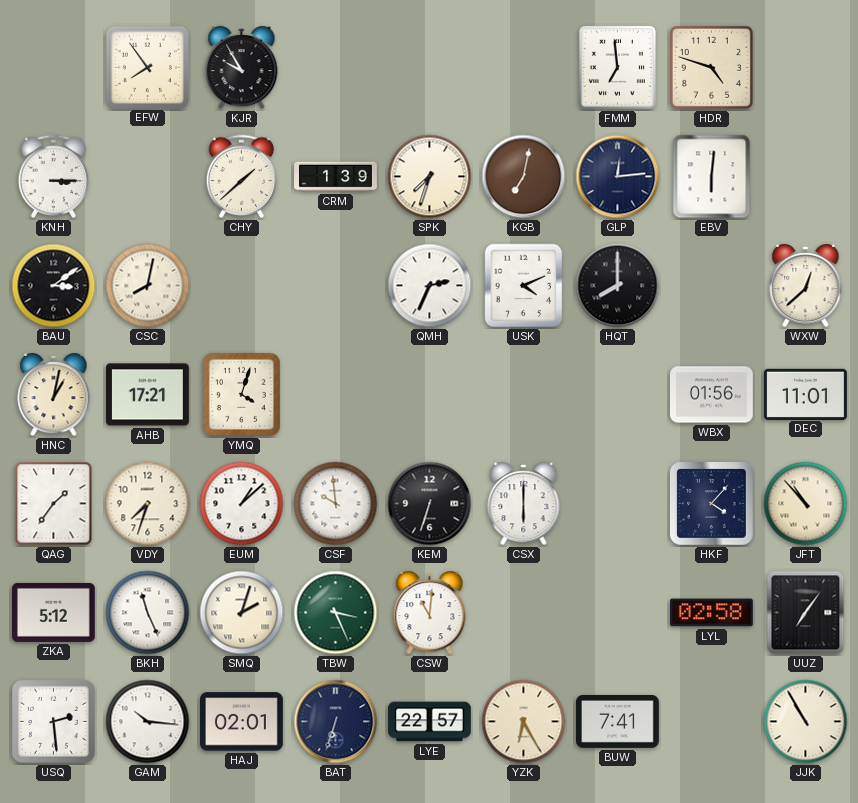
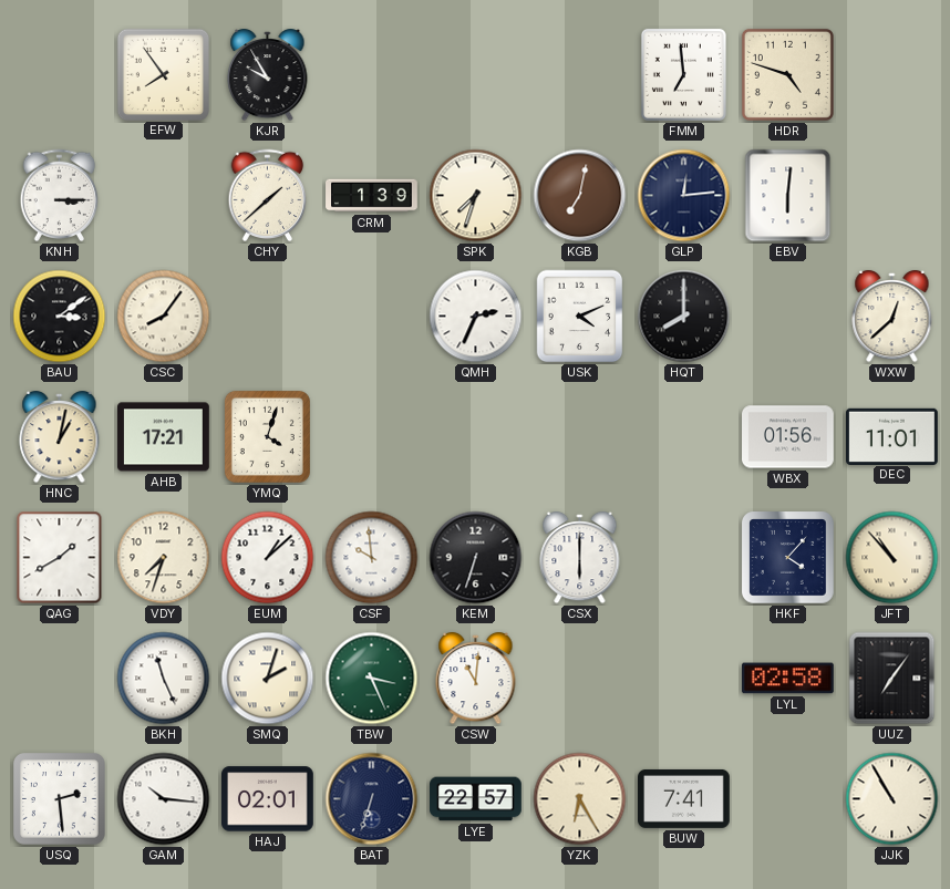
CSC: 8:02 -> 8:06 (164, 317)
QAG: 1:36 -> 1:40 (60, 558)
ZKA: 5:12 -> none (54, 612)
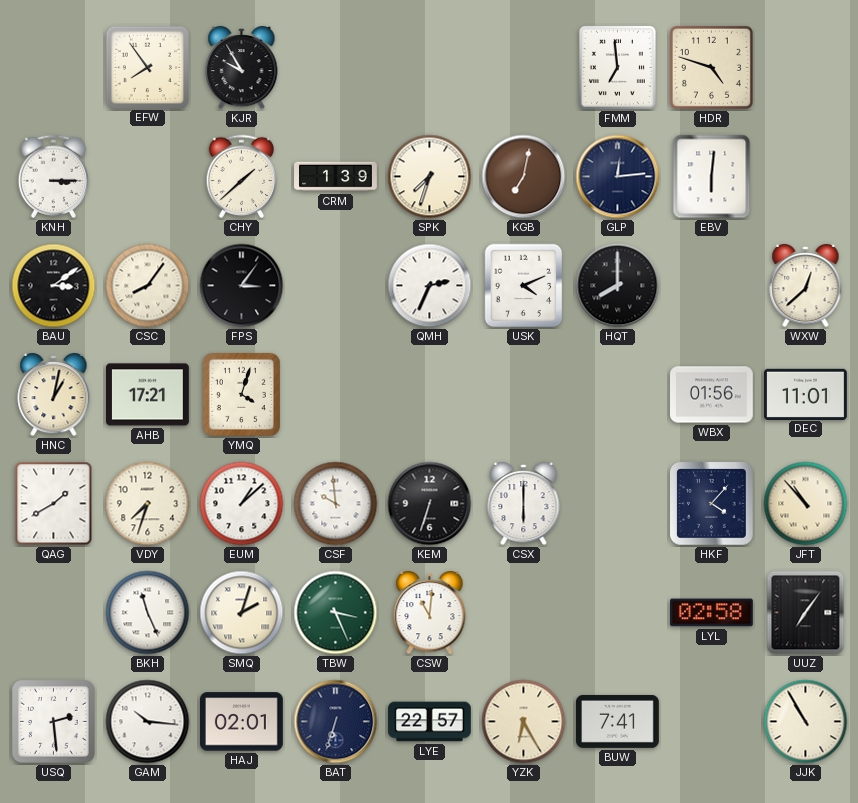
FPS: none -> 3:06 (242, 286)
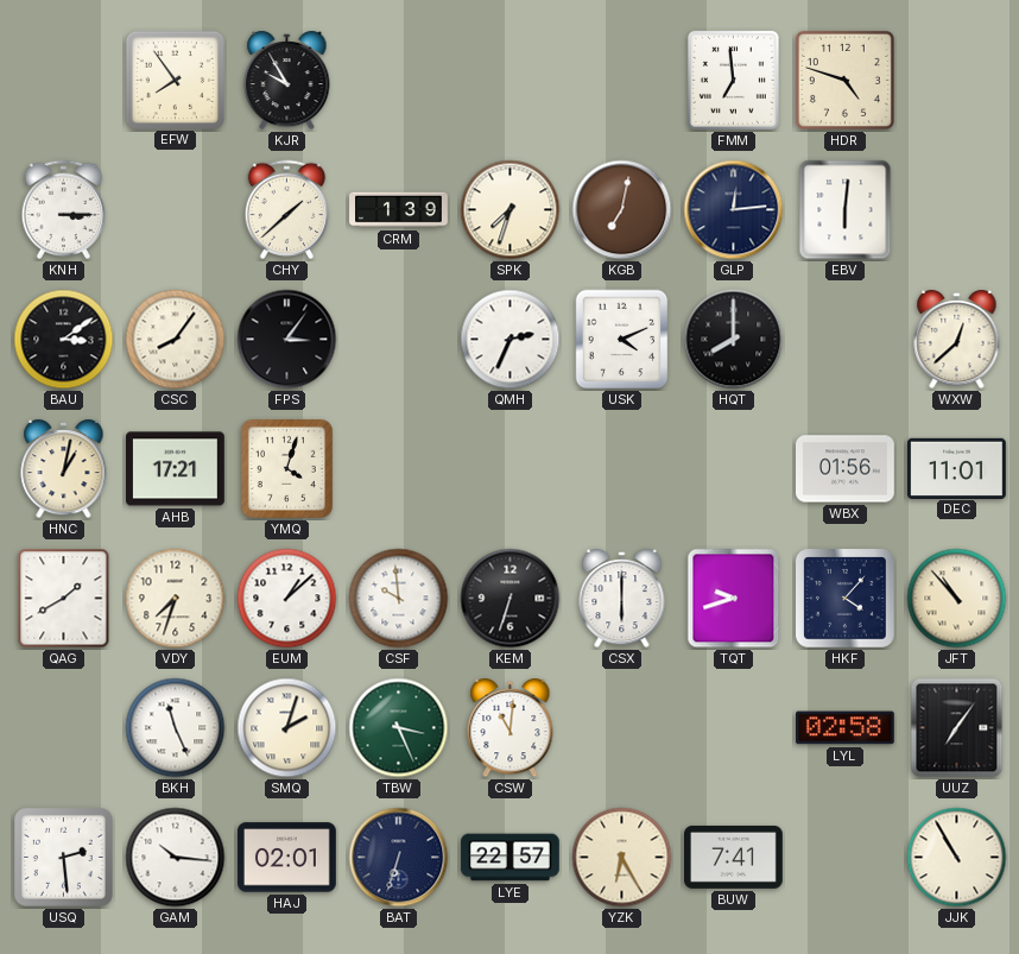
TQT: none -> 9:42 (734, 599)
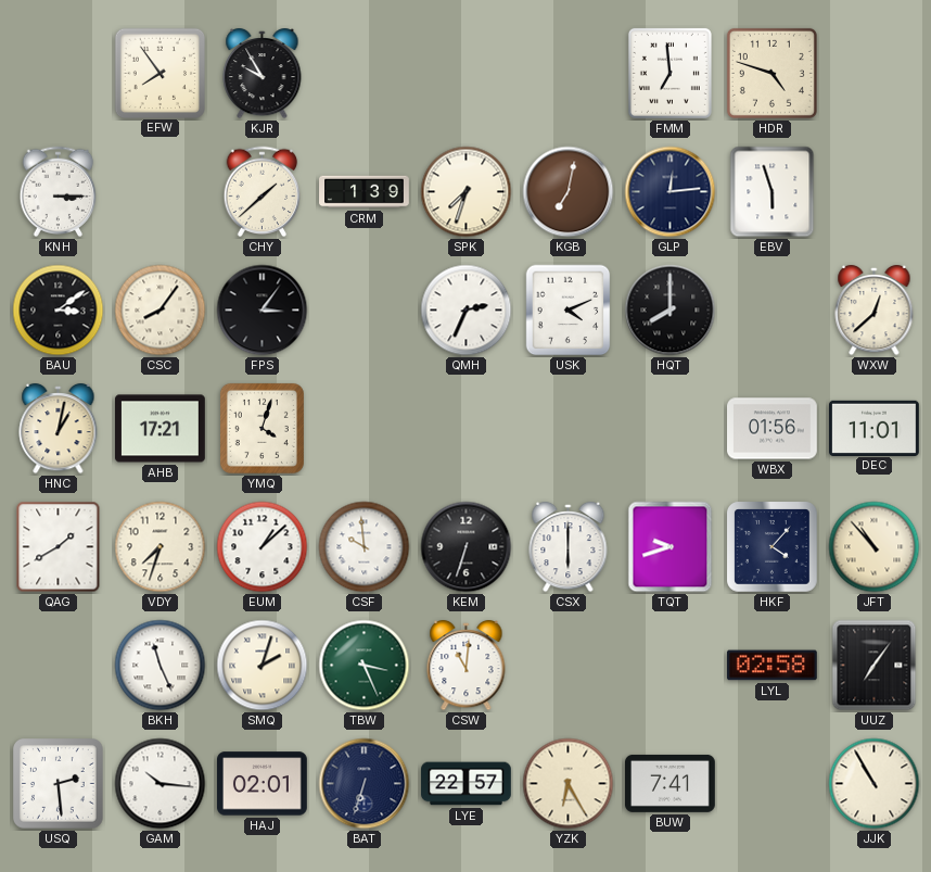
EBV: 6:01 -> 5:57 (773, 192)
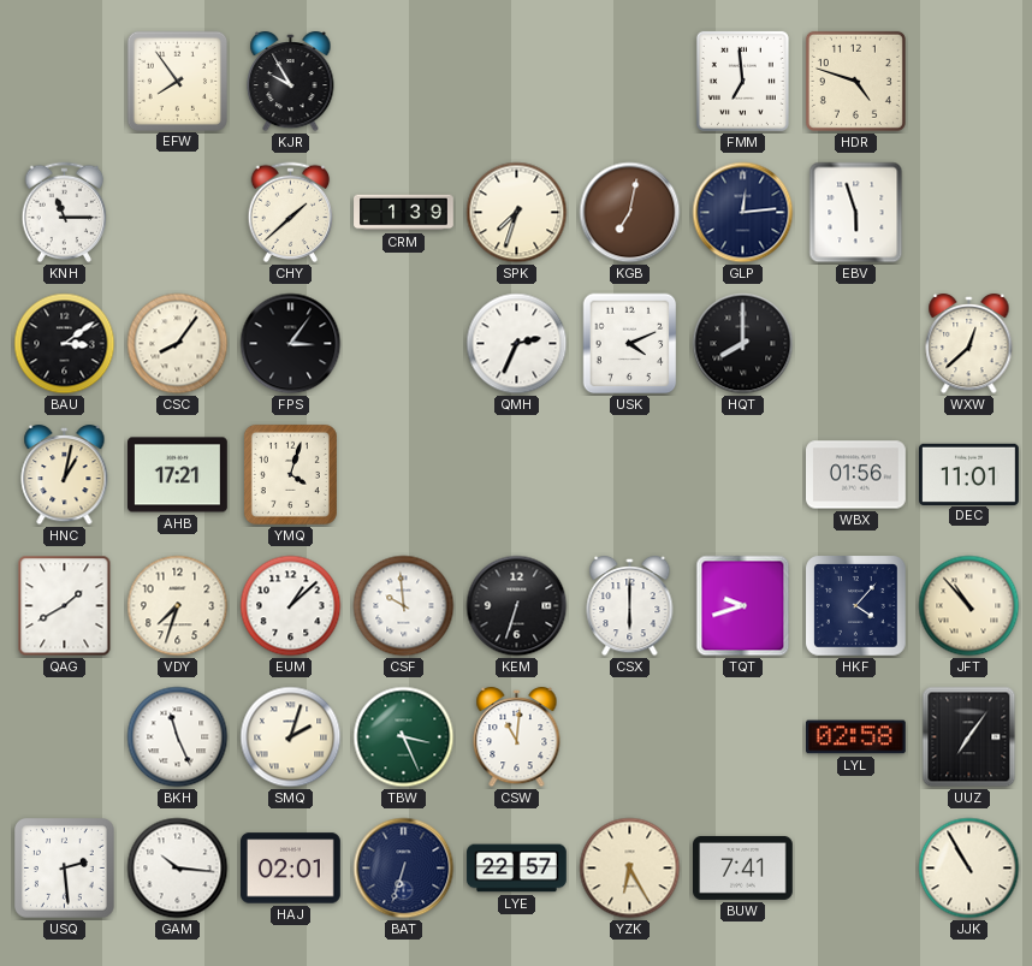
KNH: 3:15 -> 11:15 (65, 213)
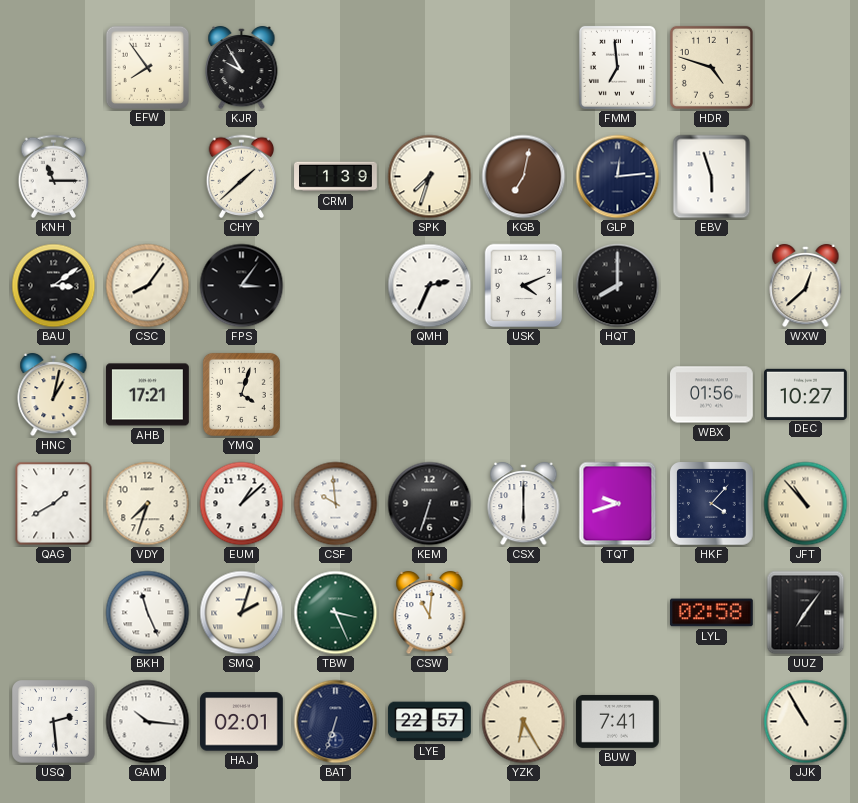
DEC: 11:01 -> 10:27 (806, 394)
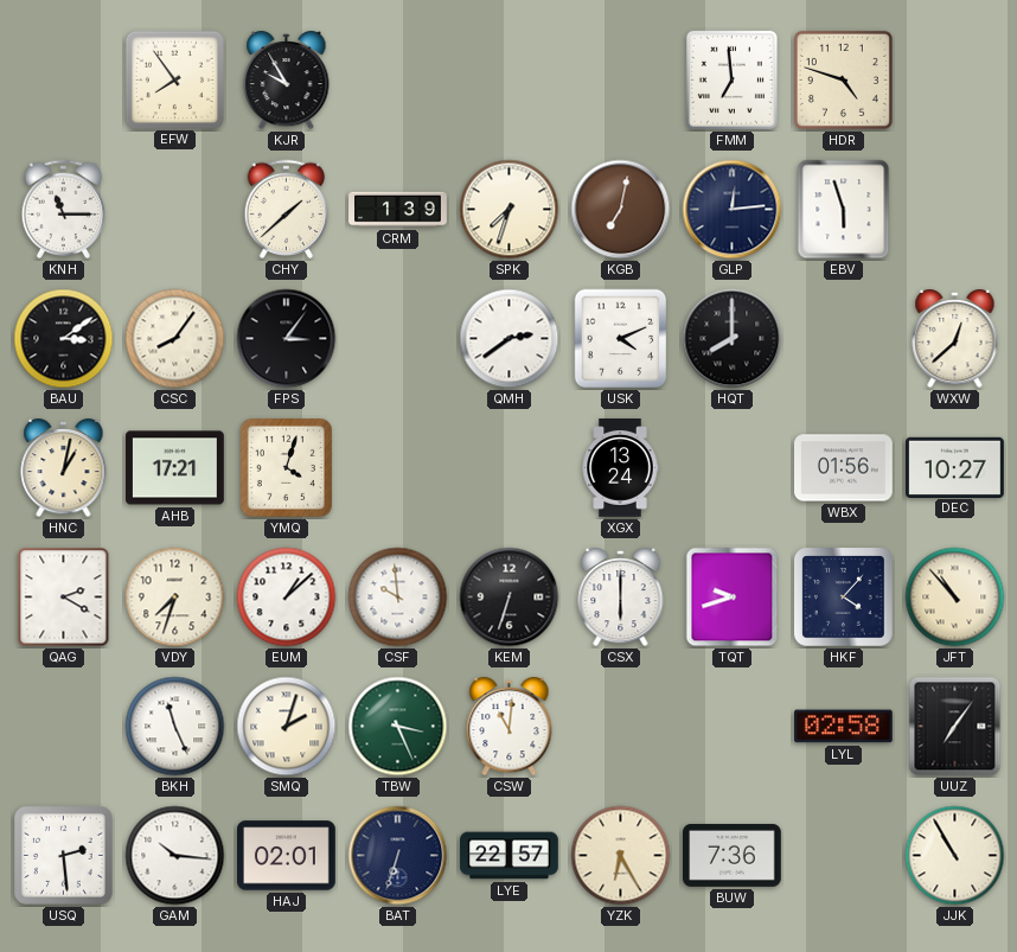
QMH: 2:34 -> 2:39 (510, 339)
XGX: none -> 13:24 (620, 468)
QAG: 1:40 -> 2:20 (64, 598)
BUW: 7:41 -> 7:36 (733, 855)
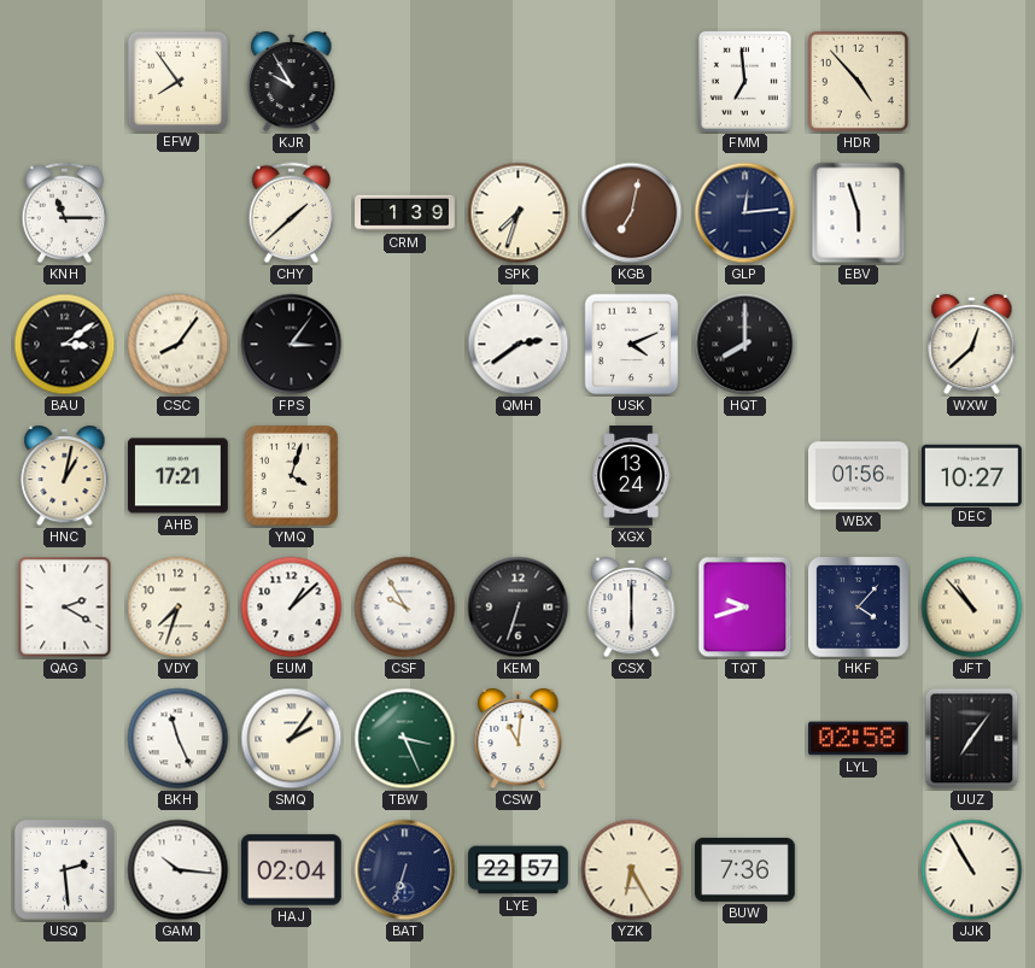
HDR: 4:48 -> 4:53 (858, 81)
CSF: 9:59 -> 9:55 (405, 608)
SMQ: 2:03 -> 2:06 (292, 739)
HAJ: 02:01 -> 02:04 (292, 870)
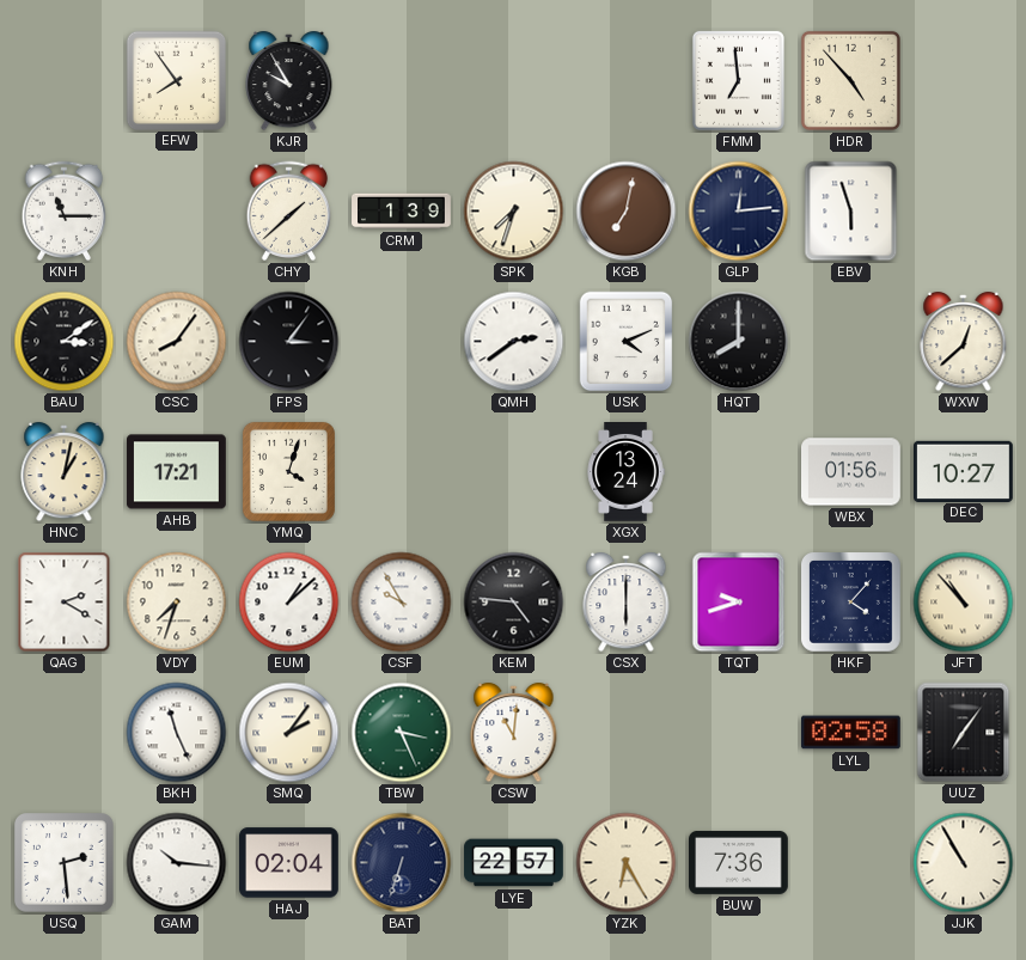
KEM: 6:33 -> 4:46 (514, 603)
